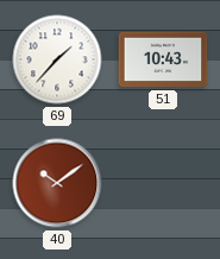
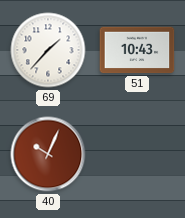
40: 10:09 -> 10:04 (48, 154)
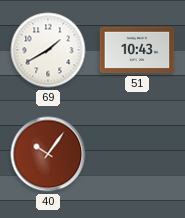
69: 1:37 -> 1:40 (48, 50)
40: 10:04 -> 10:06 (48, 154)
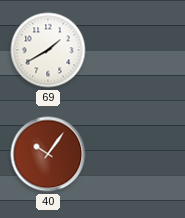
51: 10:43 -> none (137, 50)
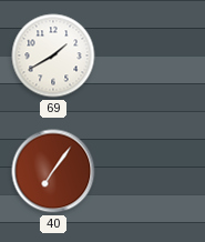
40: 10:06 -> 7:06 (53, 171)
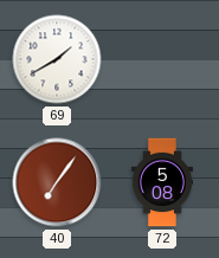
72: none -> 5:08 (162, 182)
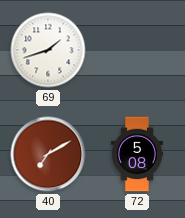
69: 1:40 -> 1:42 (48, 50)
40: 7:06 -> 7:10 (48, 154)
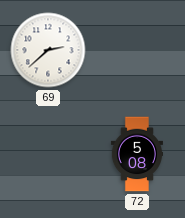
69: 1:42 -> 2:38 (48, 50)
40: 7:10 -> none (48, 154)
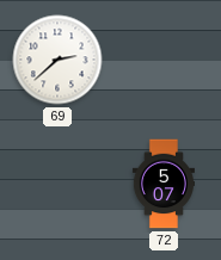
72: 5:08 -> 5:07 (164, 184)
